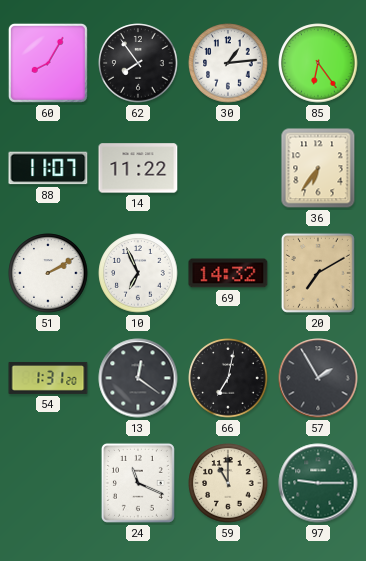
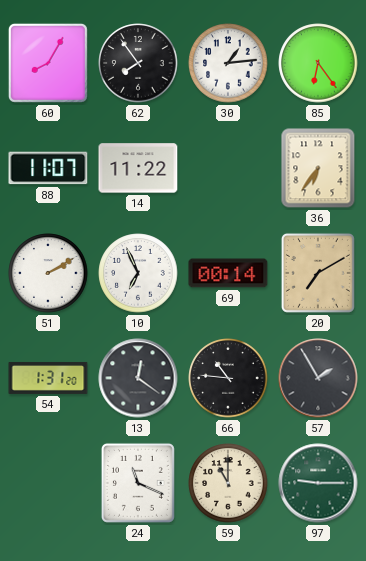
69: 14:32 -> 00:14 (228, 273)
66: 7:02 -> 10:46 (228, 378)
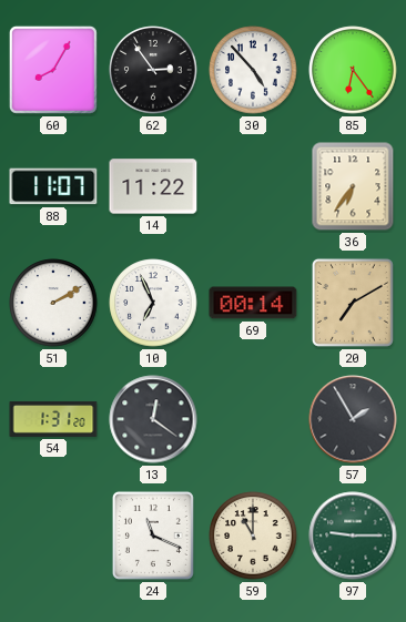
62: 7:54 -> 2:54 (153, 70)
30: 1:14 -> 4:53 (253, 70)
66: 10:46 -> none (228, 378)
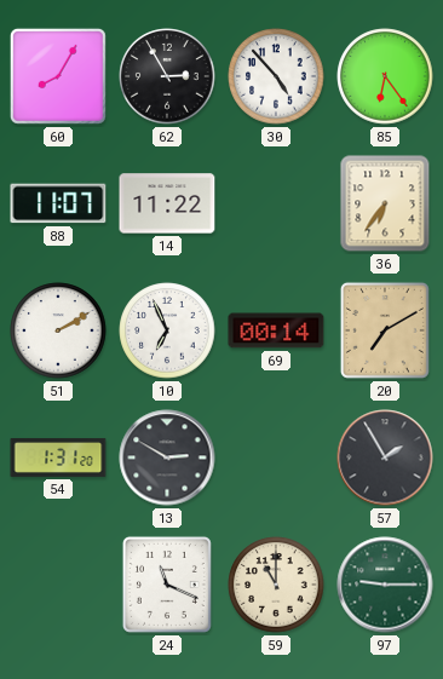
62: 2:54 -> 2:55 (167, 76)
13: 12:21 -> 2:50 (167, 458)
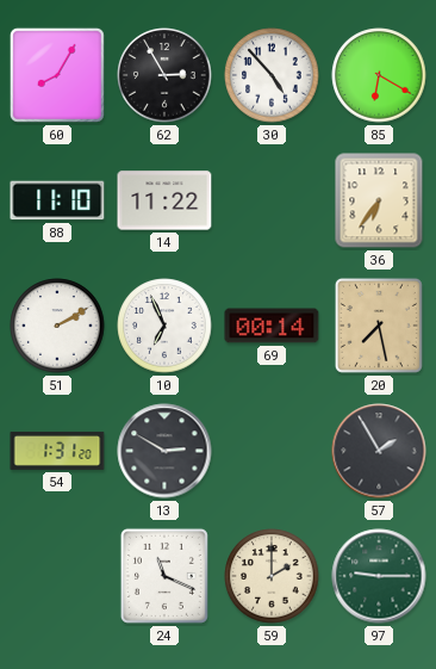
85: 6:24 -> 6:20 (379, 75)
88: 11:07 -> 11:10 (57, 200)
20: 7:10 -> 7:28 (379, 326)
59: 11:00 -> 2:00 (272, 576)
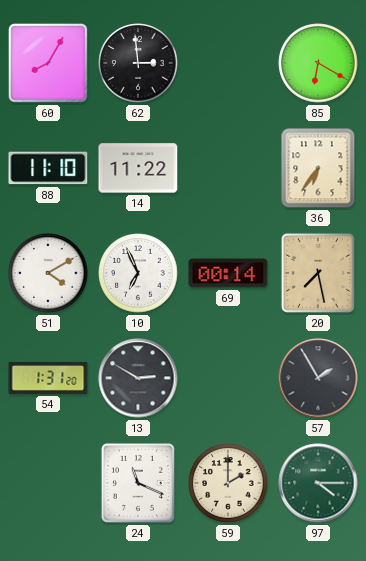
62: 2:55 -> 2:59 (138, 63)
30: 4:53 -> none (272, 75)
51: 2:10 -> 4:10 (48, 273)
97: 9:15 -> 4:15 (318, 483)
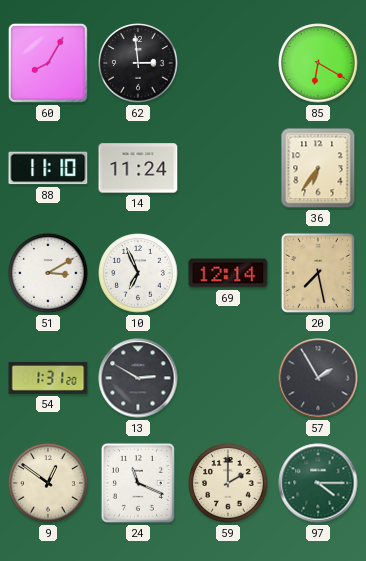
14: 11:22 -> 11:24 (138, 168)
51: 4:10 -> 3:10 (48, 273)
69: 00:14 -> 12:14 (228, 273)
9: none -> 12:51 (48, 483)
